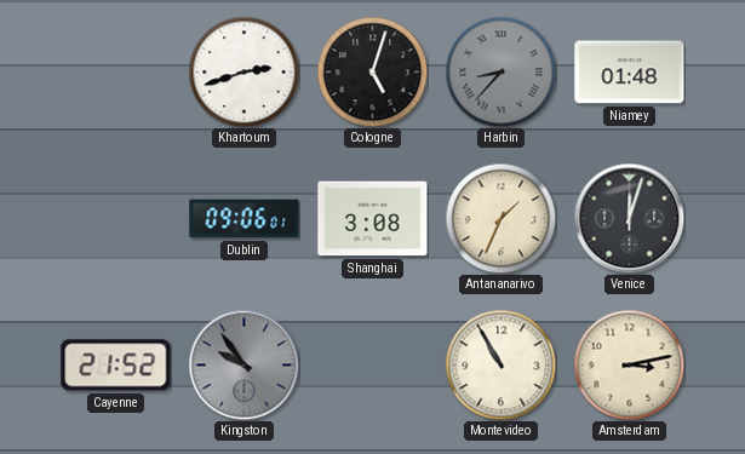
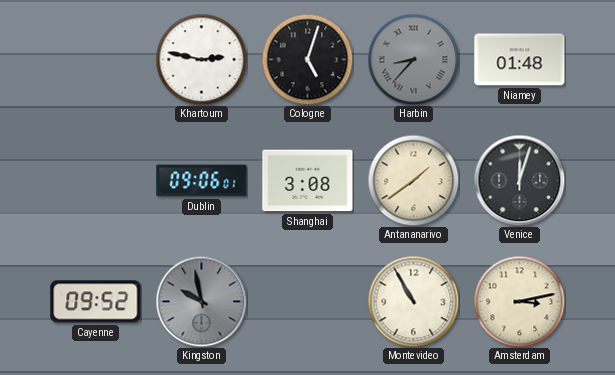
Khartoum: 2:42 -> 2:47 (201, 59)
Antananarivo: 1:34 -> 1:39 (413, 180)
Cayenne: 21:52 -> 09:52 (96, 302)
Kingston: 9:54 -> 9:58 (201, 301)
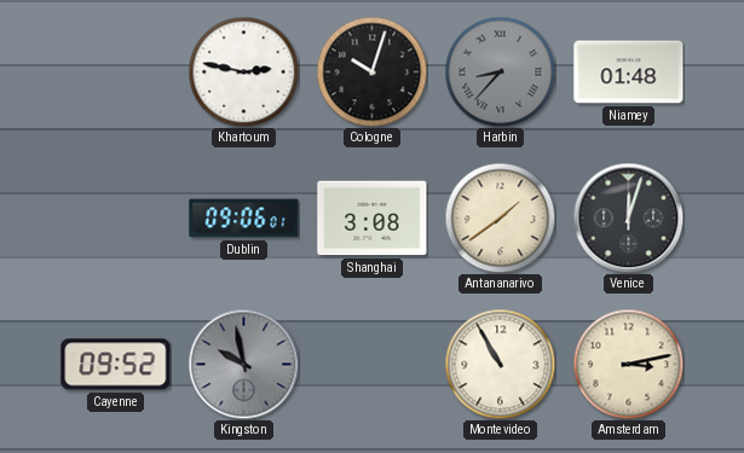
Cologne: 5:03 -> 10:03 (371, 71)
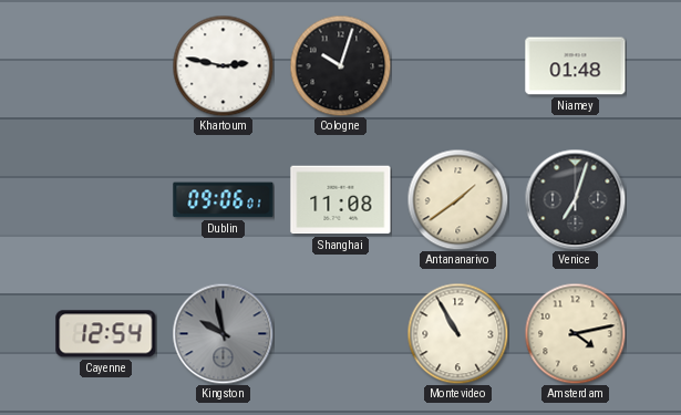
Harbin: 8:37 -> none (500, 71)
Shanghai: 3:08 -> 11:08 (341, 200)
Venice: 12:03 -> 7:03 (575, 199)
Cayenne: 09:52 -> 12:54 (106, 334)
Amsterdam: 3:13 -> 4:13 (575, 333)
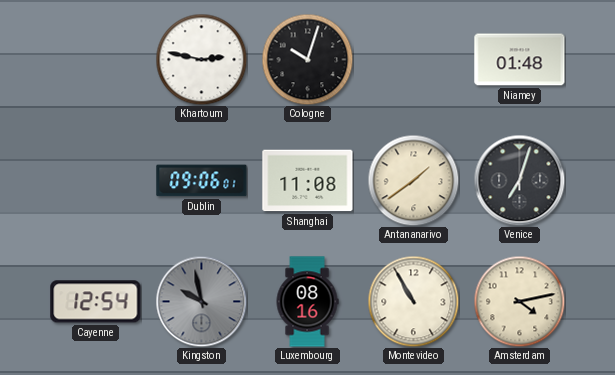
Luxembourg: none -> 08:16 (307, 302)
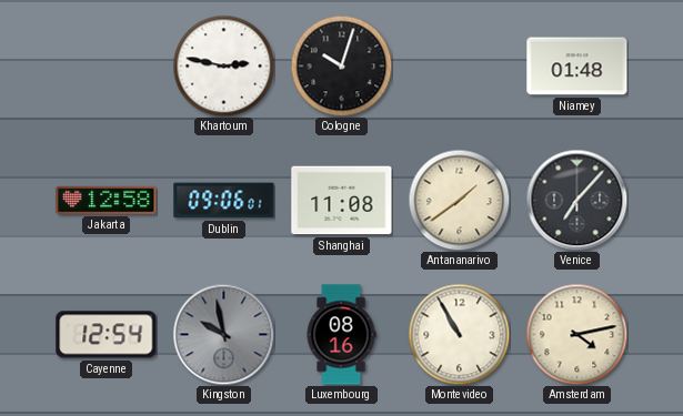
Jakarta: none -> 12:58 (107, 200)
Venice: 7:03 -> 7:07 (576, 200)
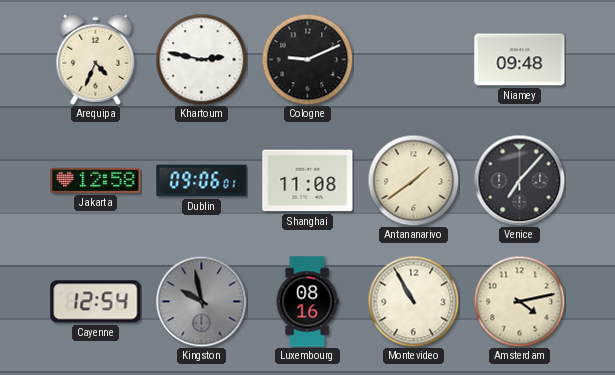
Arequipa: none -> 4:34 (96, 59)
Cologne: 10:03 -> 9:11 (307, 59)
Niamey: 01:48 -> 09:48 (520, 60)
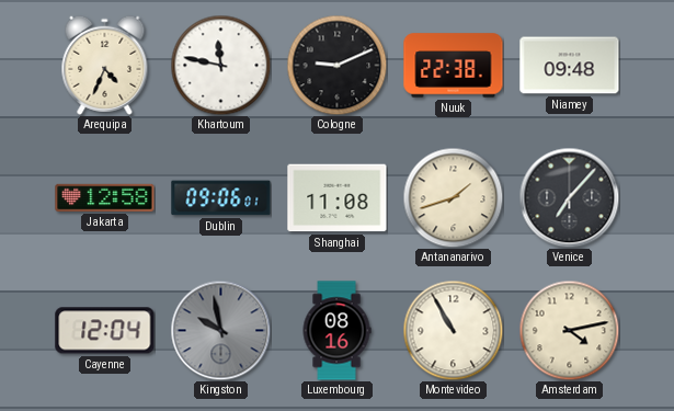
Khartoum: 2:47 -> 11:47 (220, 65)
Nuuk: none -> 22:38 (454, 66)
Antananarivo: 1:39 -> 1:42 (453, 197)
Cayenne: 12:54 -> 12:04 (105, 331)
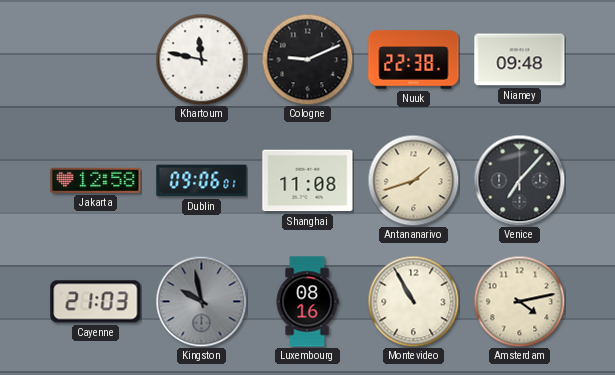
Arequipa: 4:34 -> none (105, 65)
Cayenne: 12:04 -> 21:03 (96, 302)
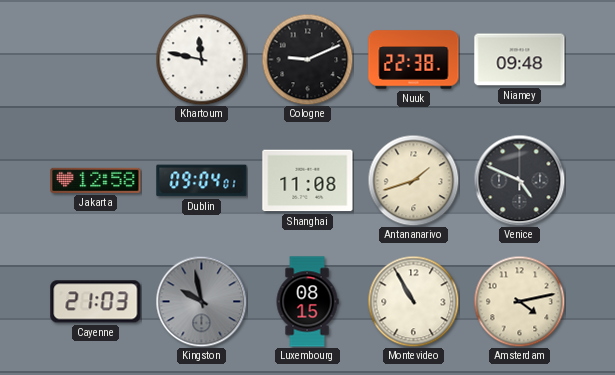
Dublin: 09:06 -> 09:04 (202, 181)
Venice: 7:07 -> 4:49 (519, 180)
Luxembourg: 08:16 -> 08:15 (307, 302)
